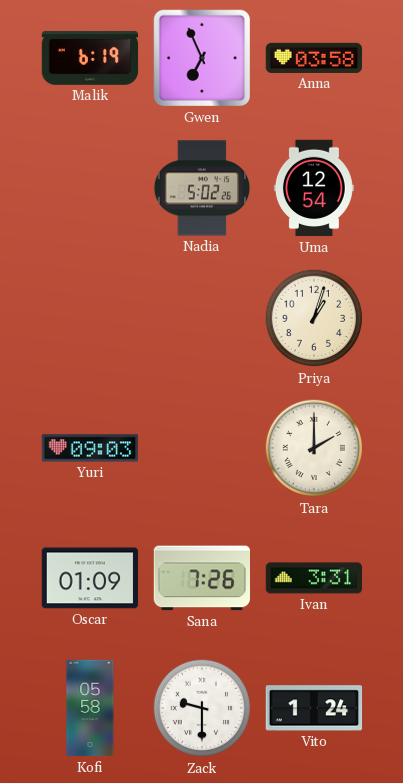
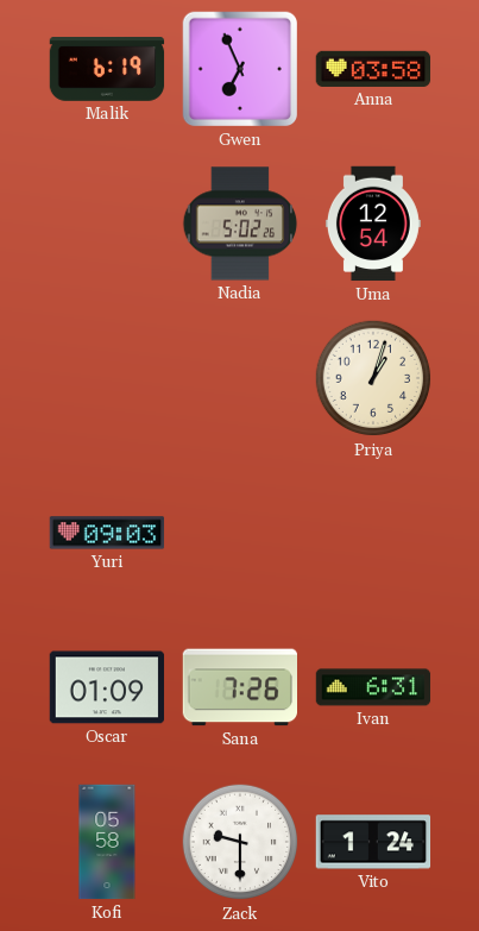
Tara: 2:00 -> none (314, 448)
Ivan: 3:31 -> 6:31 (373, 687)
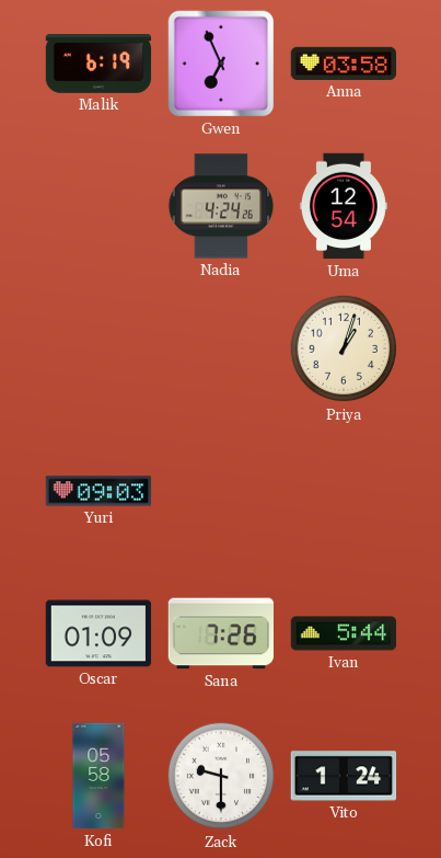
Nadia: 5:02 -> 4:24 (221, 206)
Ivan: 6:31 -> 5:44 (344, 633)
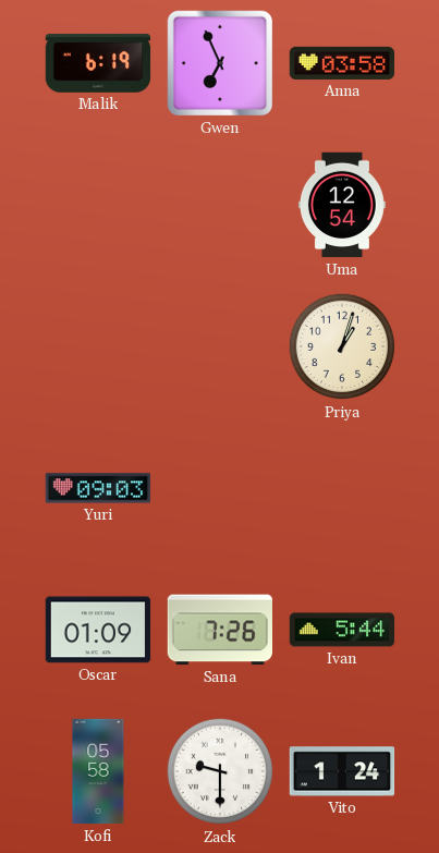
Nadia: 4:24 -> none (221, 206)
